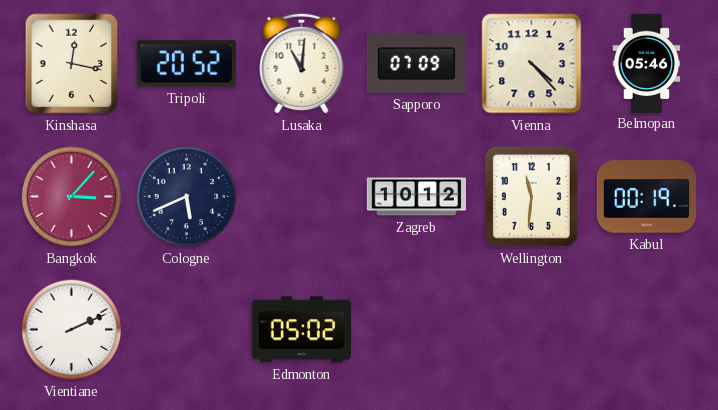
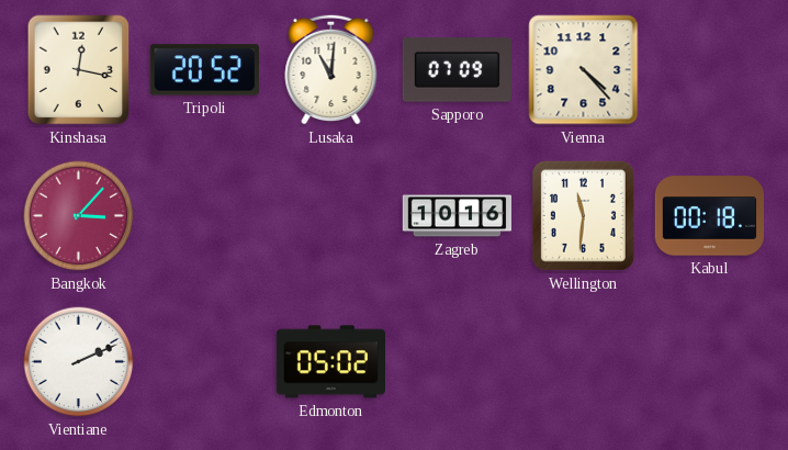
Belmopan: 05:46 -> none (647, 63)
Cologne: 5:41 -> none (187, 197)
Zagreb: 10:12 -> 10:16 (457, 216)
Kabul: 00:19 -> 00:18 (709, 216)
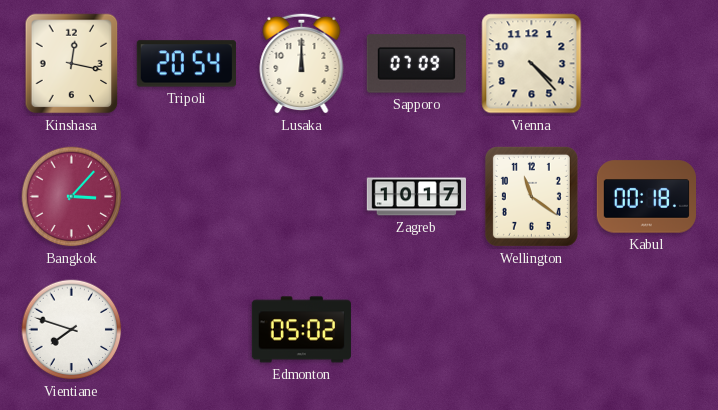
Tripoli: 20:52 -> 20:54 (186, 64)
Lusaka: 11:01 -> 12:00 (302, 63)
Zagreb: 10:16 -> 10:17 (416, 197)
Wellington: 11:31 -> 11:21 (531, 196)
Vientiane: 2:11 -> 7:48 (72, 330)
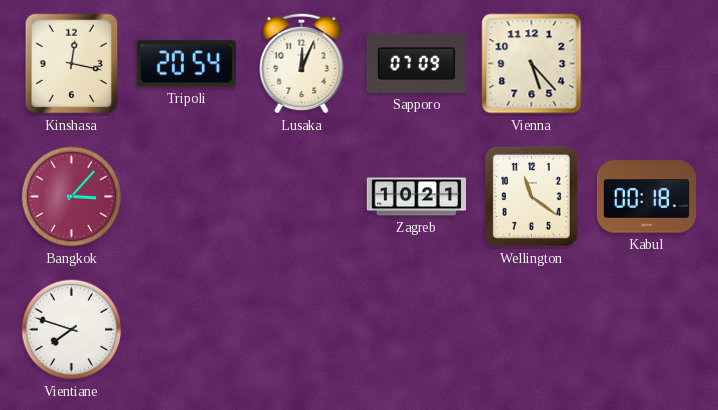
Lusaka: 12:00 -> 12:04 (302, 63)
Vienna: 4:23 -> 5:23 (532, 64)
Zagreb: 10:17 -> 10:21 (416, 197)
Edmonton: 05:02 -> none (301, 330)
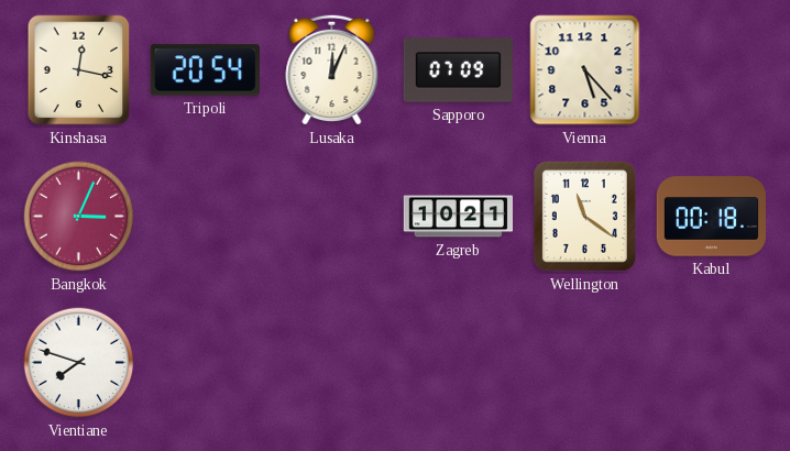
Bangkok: 3:07 -> 3:04 (79, 217)
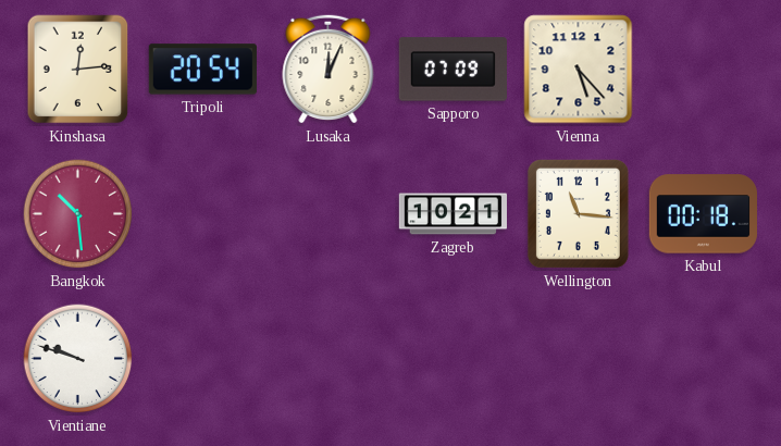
Kinshasa: 12:17 -> 12:14 (78, 70)
Bangkok: 3:04 -> 10:29 (78, 214)
Wellington: 11:21 -> 11:16 (578, 213)
Vientiane: 7:48 -> 9:48 (78, 359)
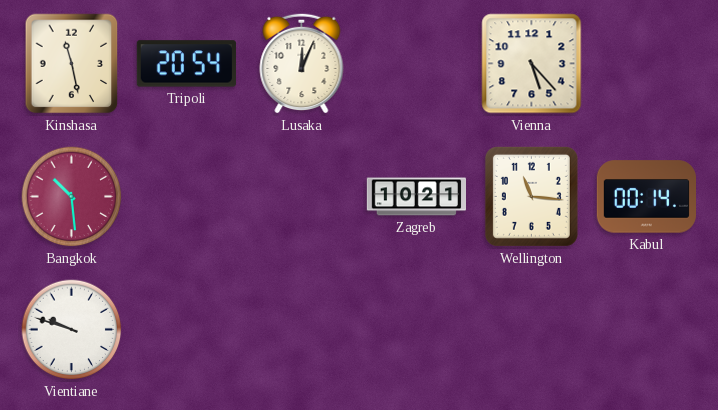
Kinshasa: 12:14 -> 11:28 (72, 64)
Sapporo: 07:09 -> none (453, 70)
Kabul: 00:18 -> 00:14 (646, 197)
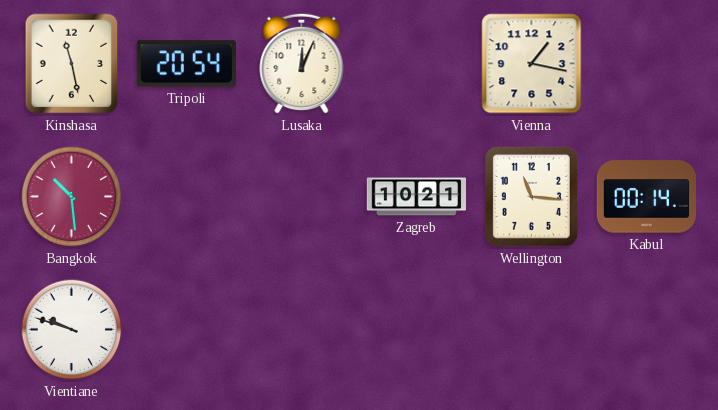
Vienna: 5:23 -> 1:17 (532, 64)
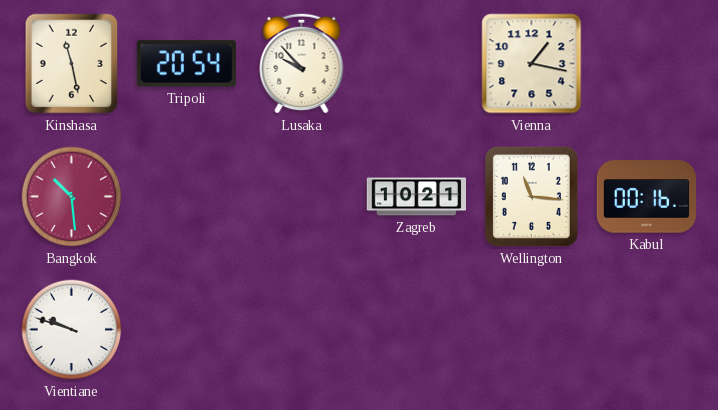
Lusaka: 12:04 -> 9:53 (302, 63)
Kabul: 00:14 -> 00:16 (646, 197)
